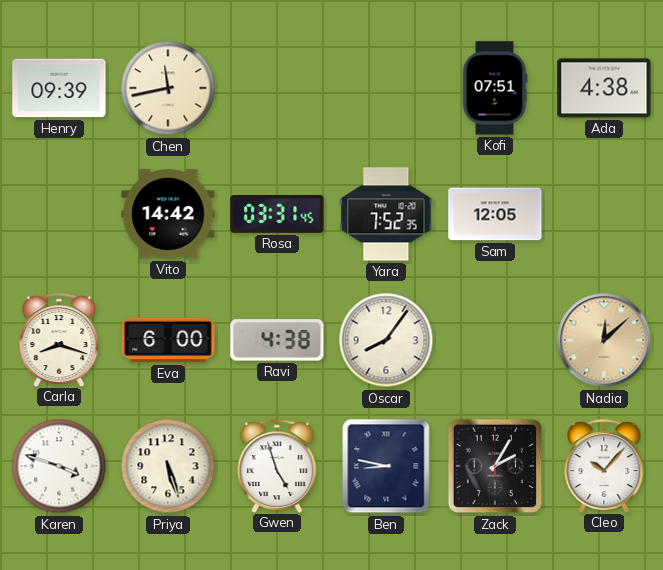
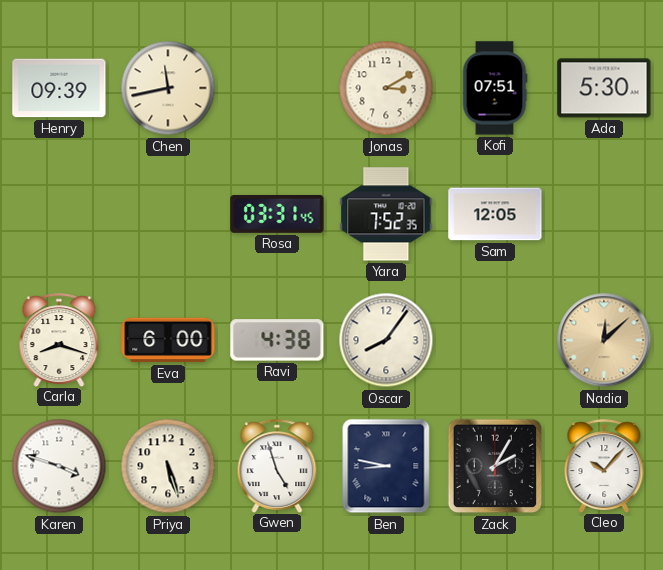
Jonas: none -> 3:10 (386, 88)
Ada: 4:38 -> 5:30 (604, 88)
Vito: 14:42 -> none (168, 214)
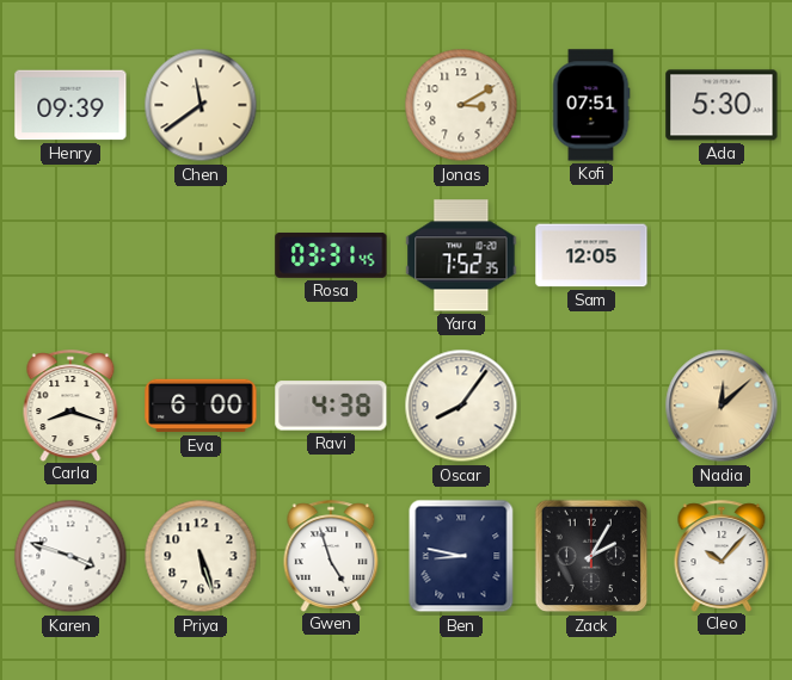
Chen: 11:43 -> 11:39 (201, 105)
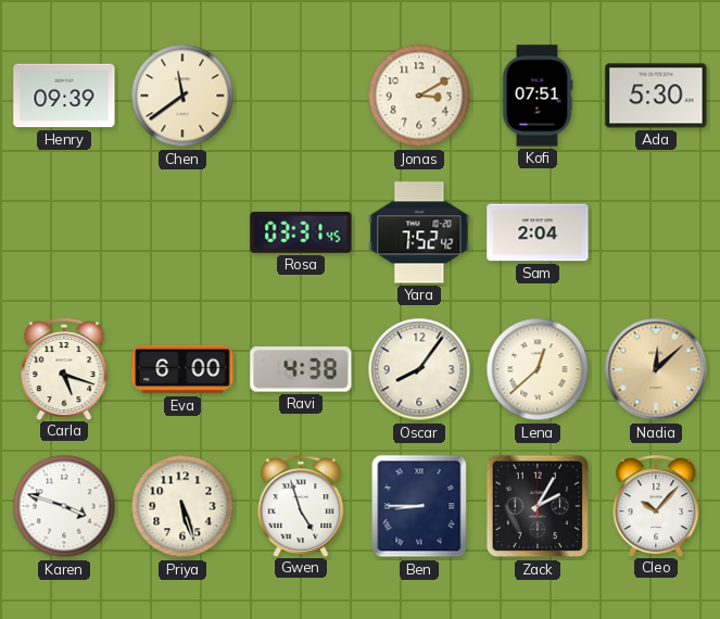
Yara: 7:52:35 -> 7:52:42 (419, 232)
Sam: 12:05 -> 2:04 (538, 232)
Carla: 8:18 -> 5:18 (64, 369)
Lena: none -> 12:38 (538, 369)
Ben: 8:47 -> 8:45 (419, 506)
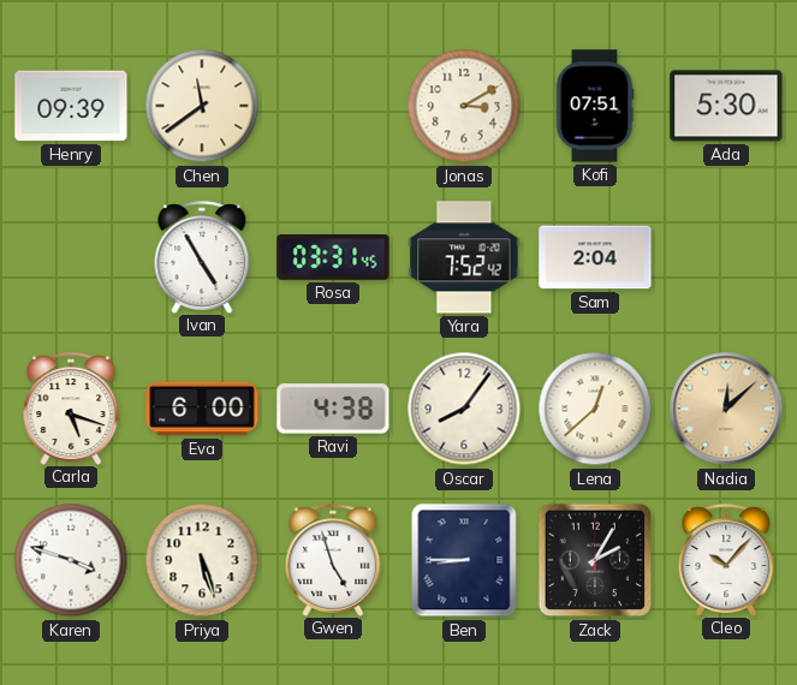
Ivan: none -> 4:55 (202, 257)
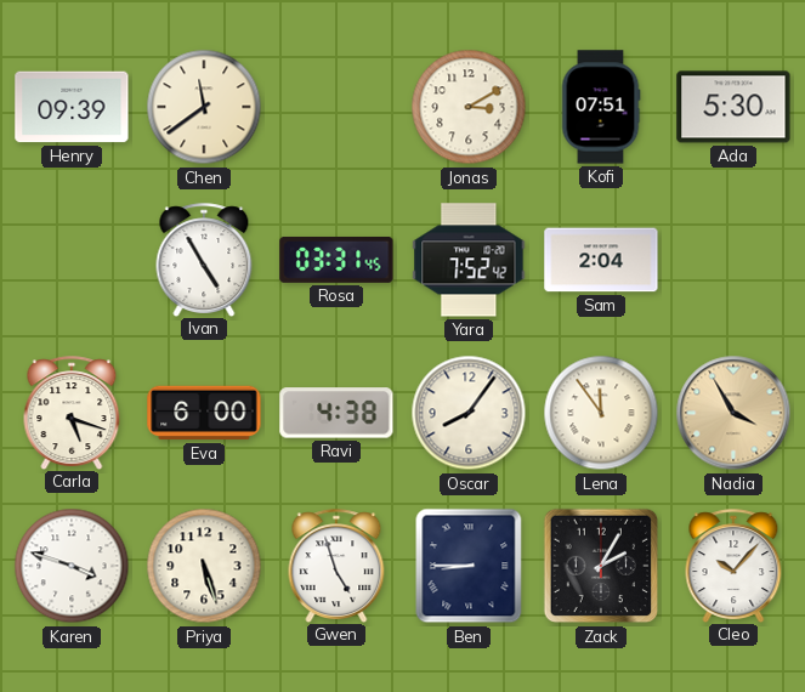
Lena: 12:38 -> 11:54 (601, 413)
Nadia: 12:08 -> 3:55 (733, 413)
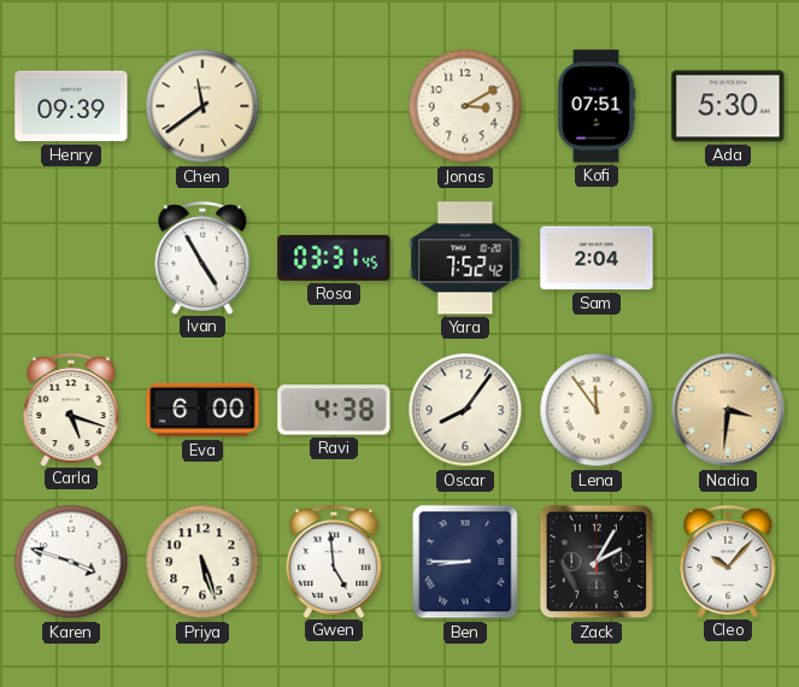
Nadia: 3:55 -> 3:31 (728, 410)
Gwen: 4:57 -> 4:59 (334, 562)
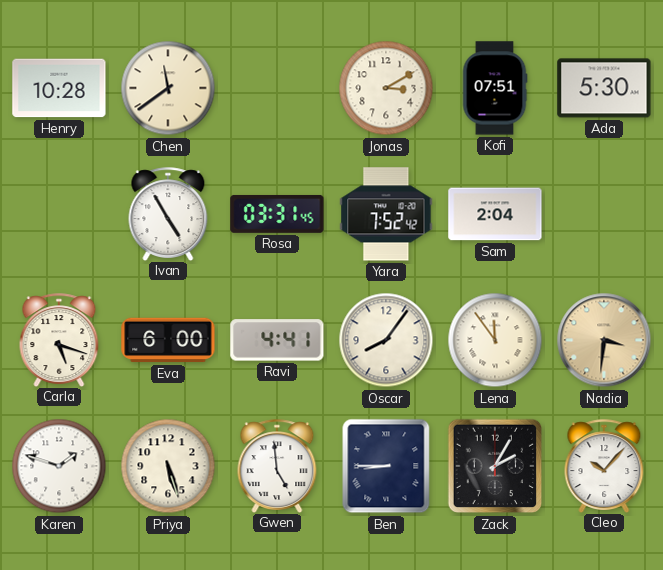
Henry: 09:39 -> 10:28 (59, 88)
Ravi: 4:38 -> 4:41 (277, 340)
Karen: 3:48 -> 1:48 (59, 466)
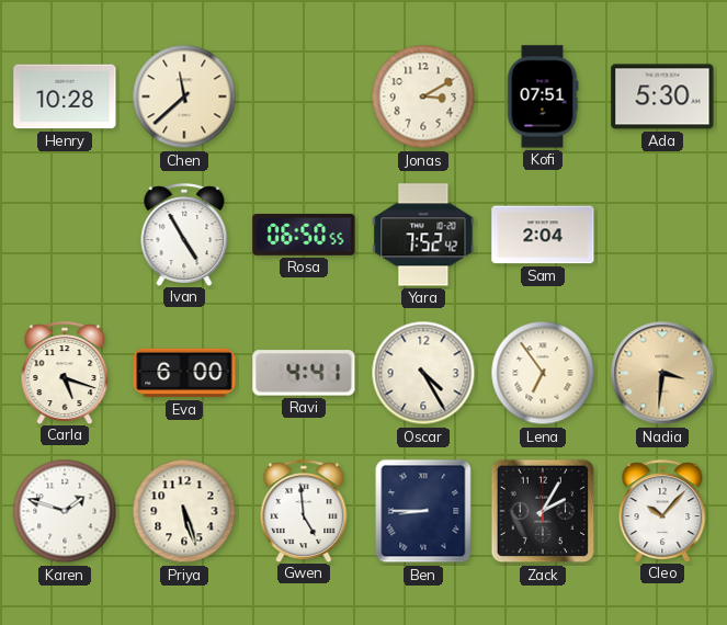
Chen: 11:39 -> 11:38 (184, 96)
Rosa: 03:31 -> 06:50 (304, 235)
Oscar: 8:06 -> 4:25 (423, 373)
Lena: 11:54 -> 6:54 (543, 373)
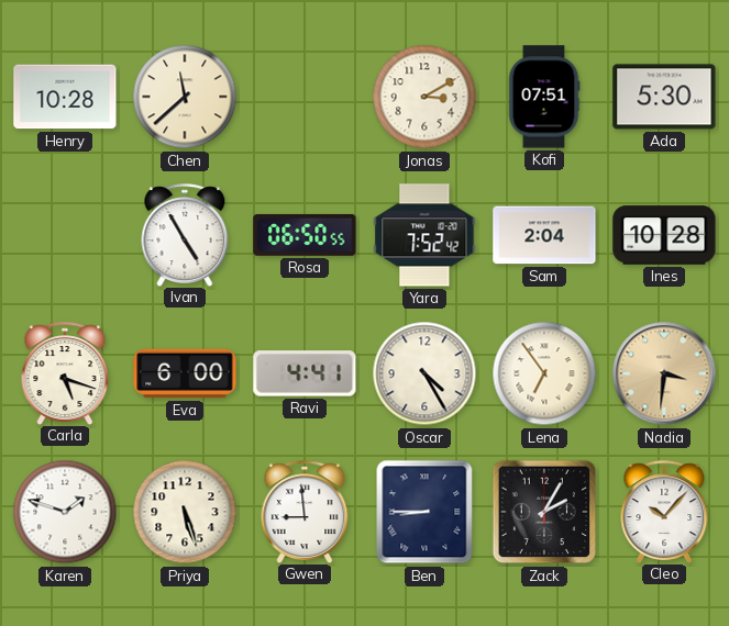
Ines: none -> 10:28 (664, 235)
Gwen: 4:59 -> 8:59 (305, 512)
